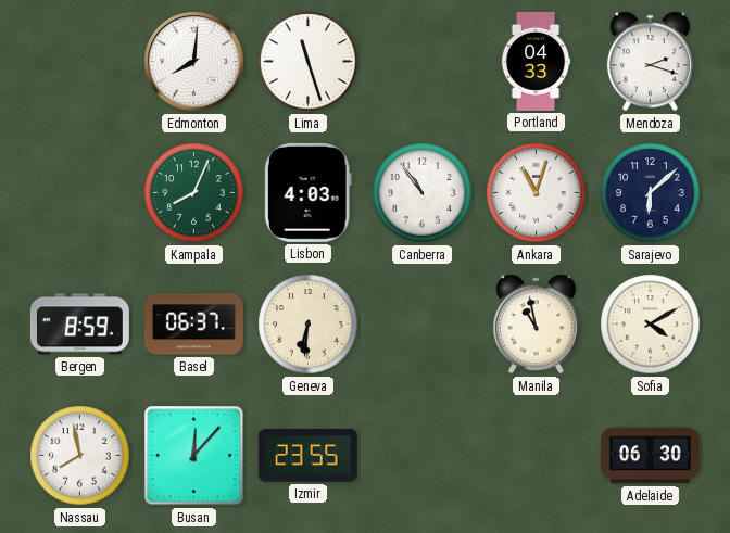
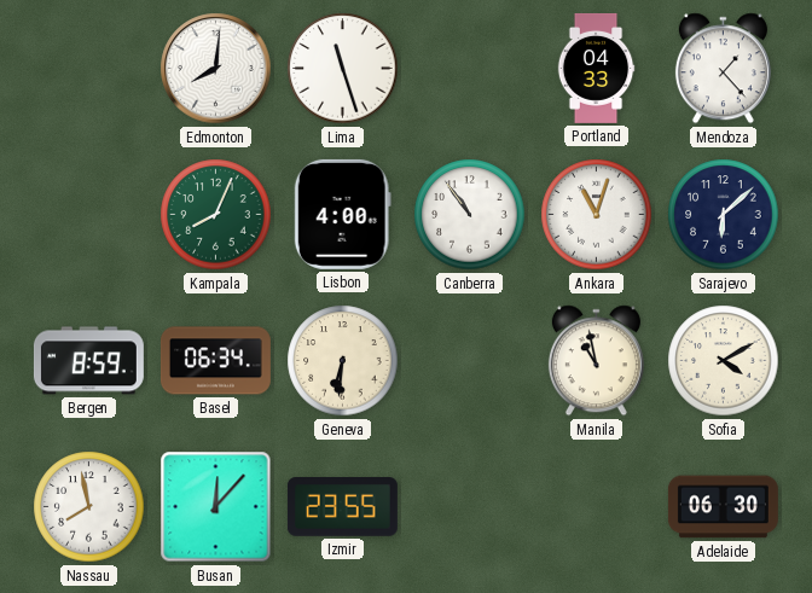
Mendoza: 2:18 -> 1:23 (723, 69)
Lisbon: 4:03 -> 4:00 (342, 214)
Basel: 06:37 -> 06:34 (215, 361)
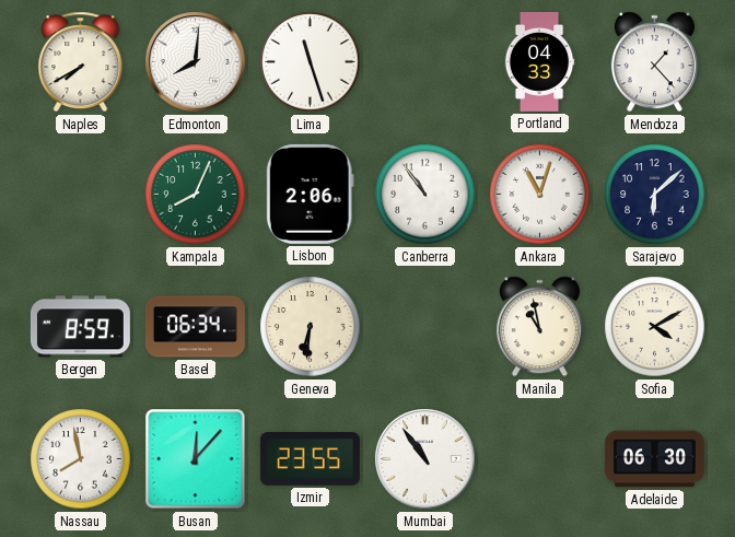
Naples: none -> 7:40 (81, 62)
Lisbon: 4:00 -> 2:06 (310, 194)
Mumbai: none -> 10:54 (425, 459)
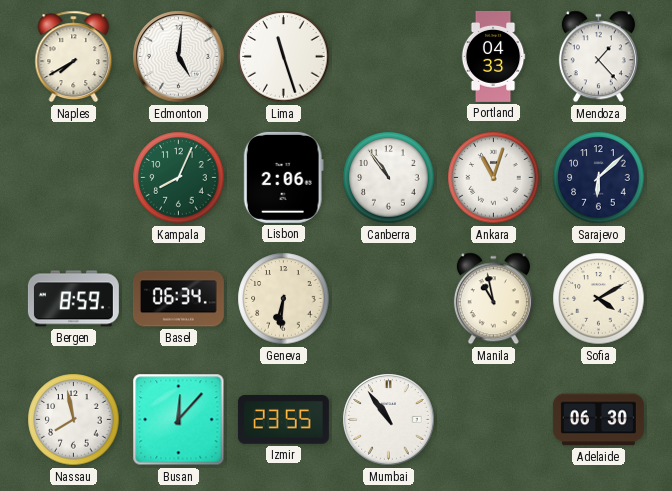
Edmonton: 8:01 -> 5:01 (179, 57)
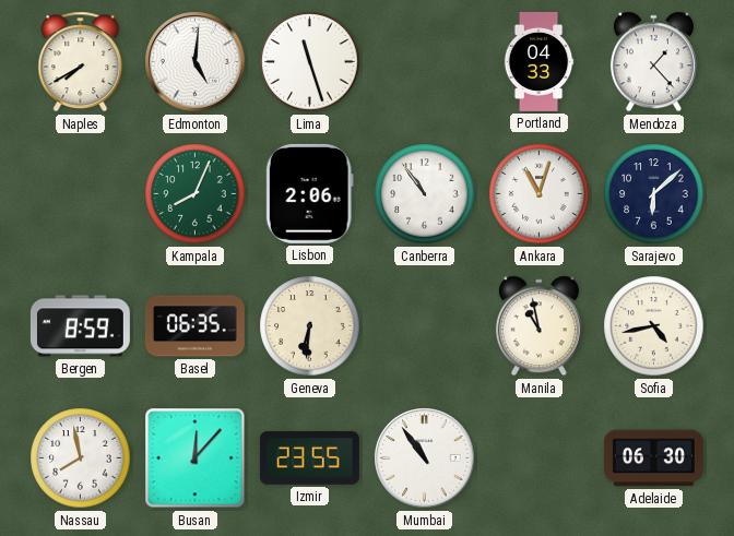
Basel: 06:34 -> 06:35 (194, 326)
Sofia: 4:10 -> 4:43 (654, 326)
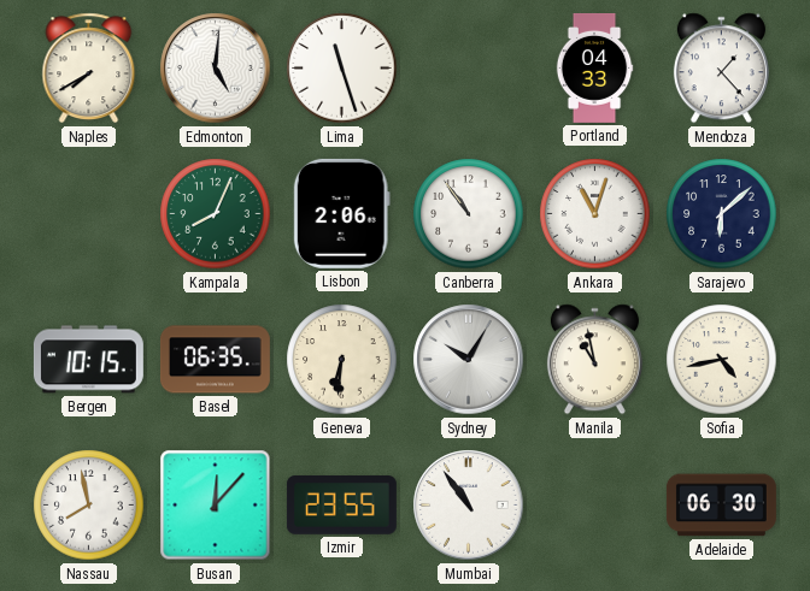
Bergen: 8:59 -> 10:15 (88, 360)
Sydney: none -> 10:05 (469, 360)
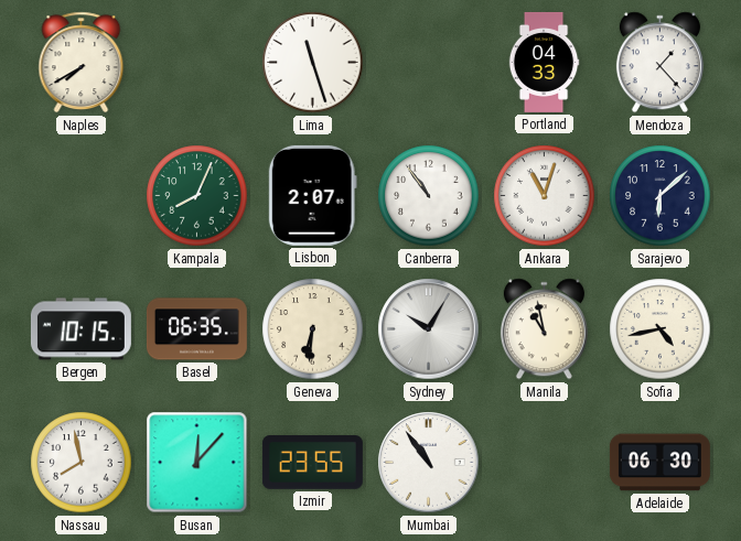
Edmonton: 5:01 -> none (216, 69)
Lisbon: 2:06 -> 2:07 (312, 195)
